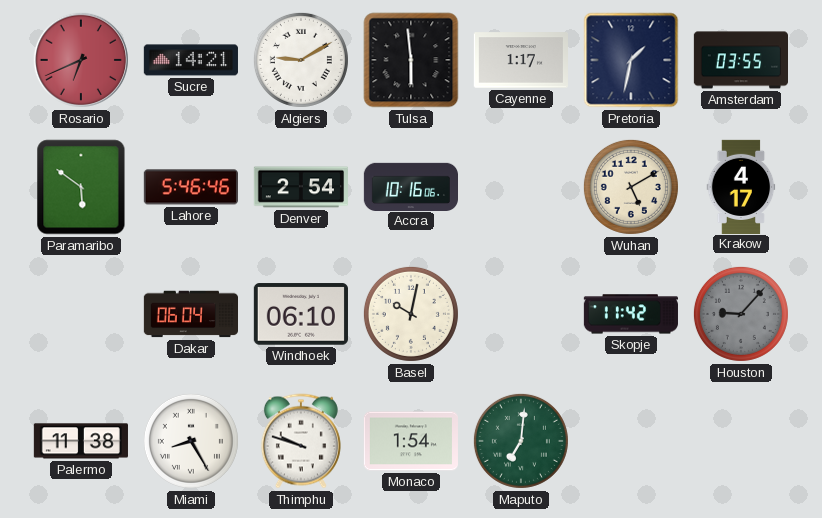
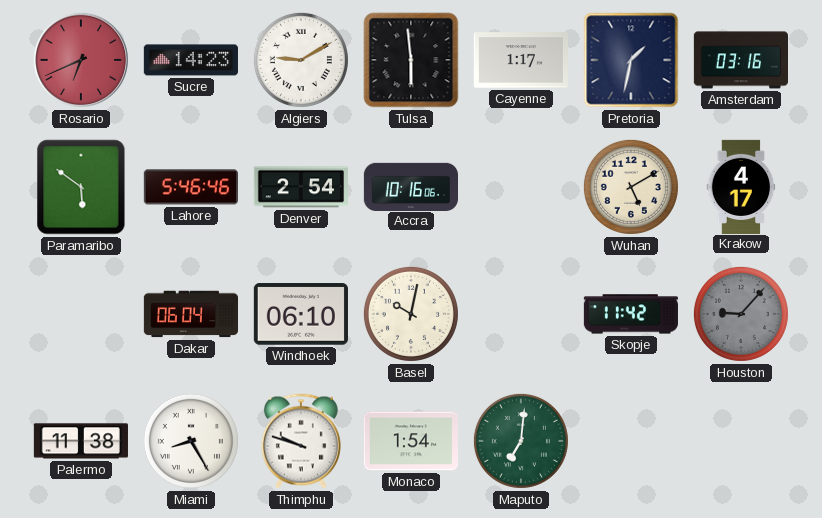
Sucre: 14:21 -> 14:23 (191, 60)
Amsterdam: 03:55 -> 03:16 (740, 60)
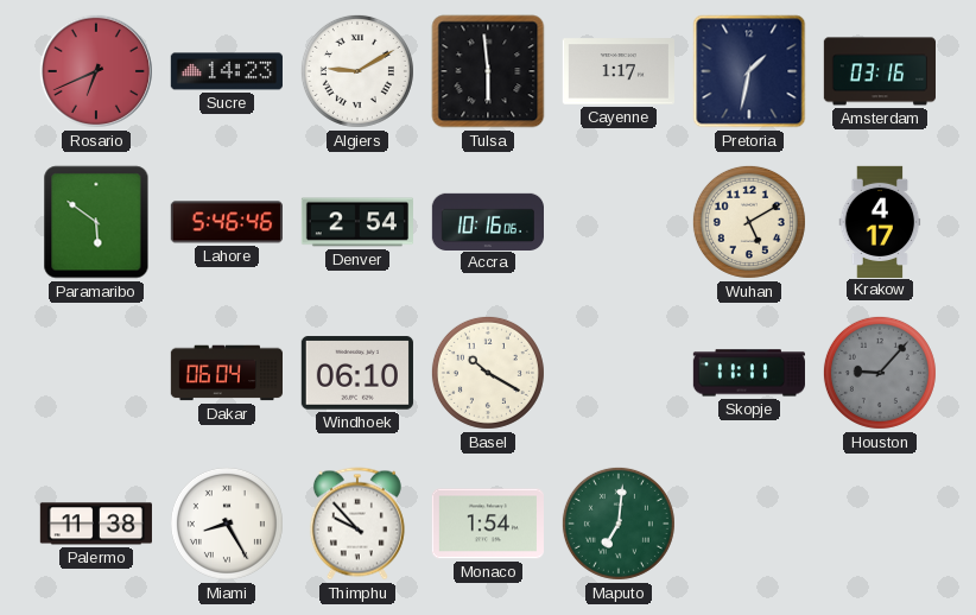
Basel: 10:02 -> 10:20 (488, 373)
Skopje: 11:42 -> 11:11 (749, 373)
Thimphu: 9:48 -> 9:53 (357, 524)
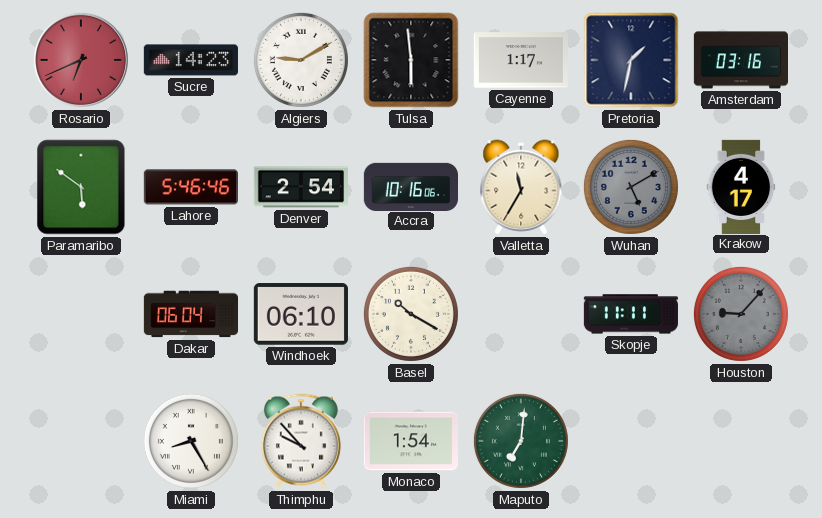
Valletta: none -> 11:35 (521, 187)
Wuhan dial: cream -> grey (631, 187)
Palermo: 11:38 -> none (96, 524)
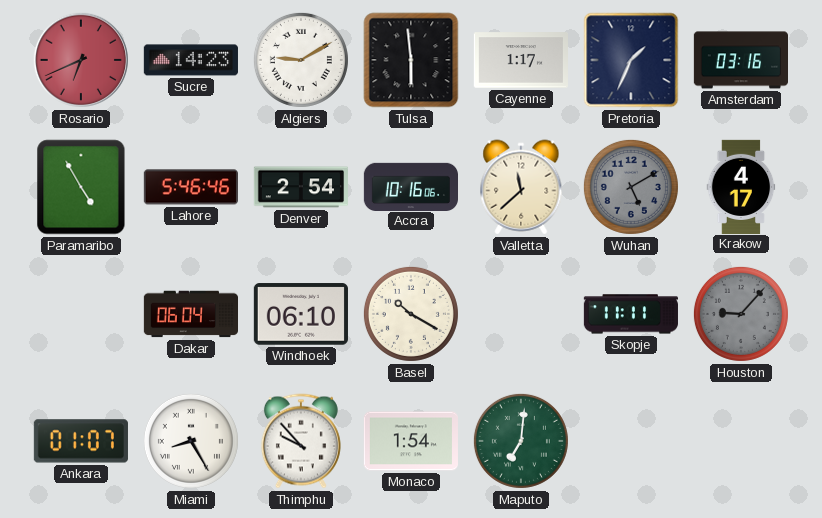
Pretoria: 1:32 -> 1:34 (631, 60)
Paramaribo: 5:51 -> 4:55 (81, 187)
Valletta: 11:35 -> 11:38 (521, 187)
Ankara: none -> 01:07 (81, 441)
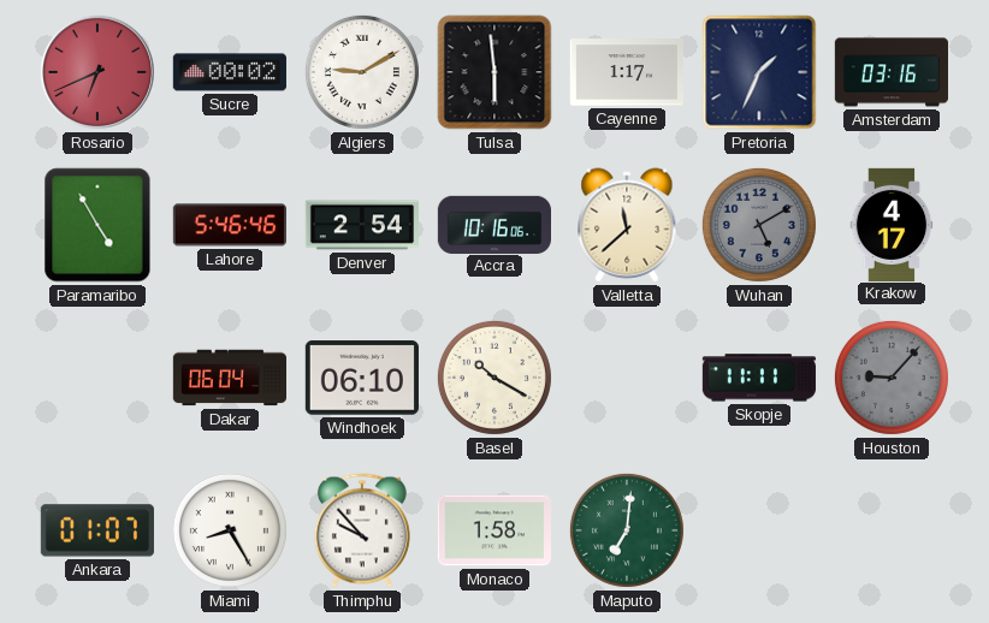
Sucre: 14:23 -> 00:02 (230, 72)
Monaco: 1:54 -> 1:58 (494, 530)
